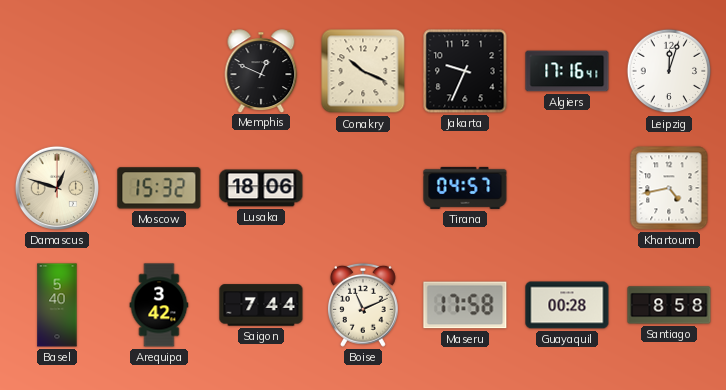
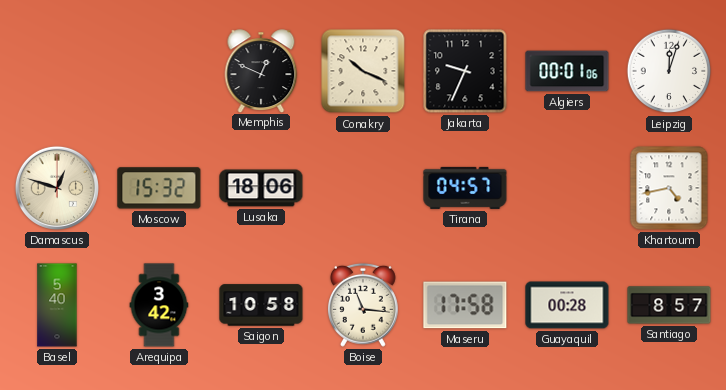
Algiers: 17:16 -> 00:01 (567, 71)
Saigon: 7:44 -> 10:58 (261, 305)
Boise: 11:11 -> 11:16 (363, 305)
Santiago: 8:58 -> 8:57 (669, 305)
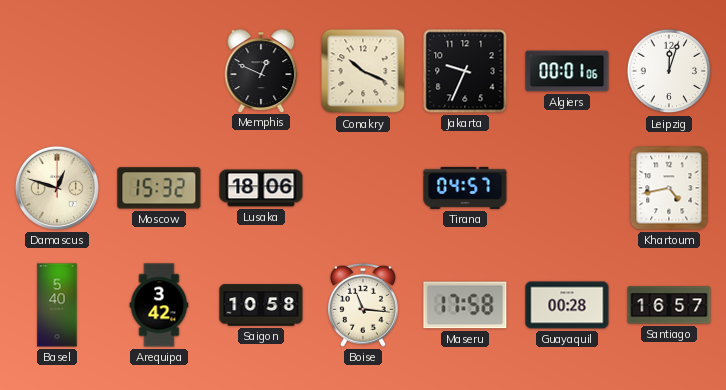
Santiago: 8:57 -> 16:57 (669, 305)
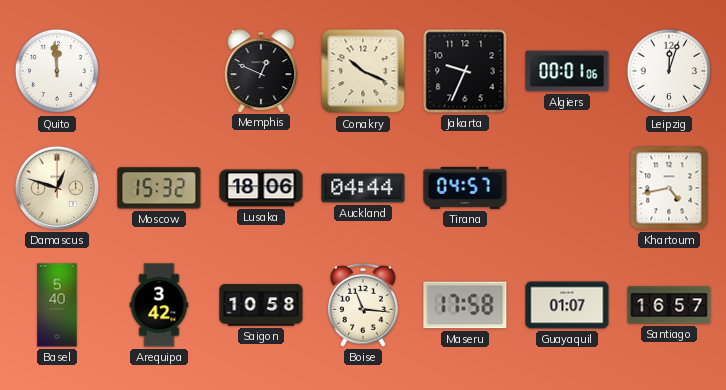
Quito: none -> 11:59 (57, 71)
Auckland: none -> 04:44 (363, 188)
Guayaquil: 00:28 -> 01:07 (567, 305)
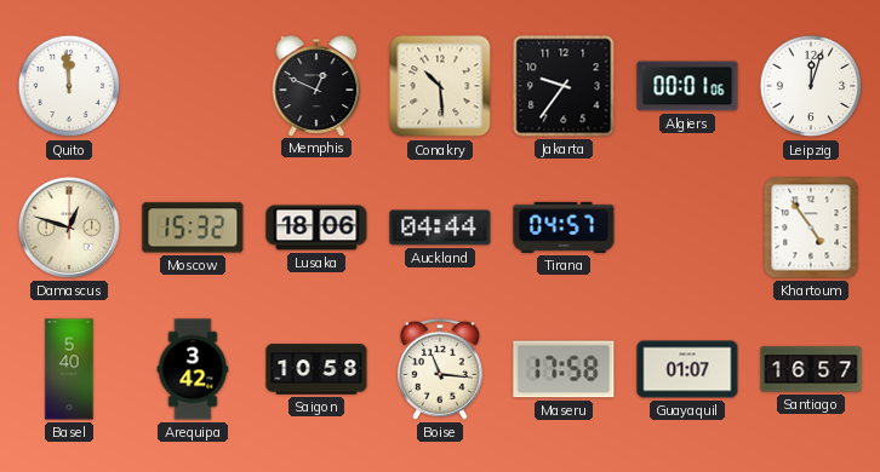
Conakry: 10:19 -> 10:29 (440, 86)
Jakarta: 9:34 -> 9:36 (564, 86)
Khartoum: 4:43 -> 4:54 (811, 228)
